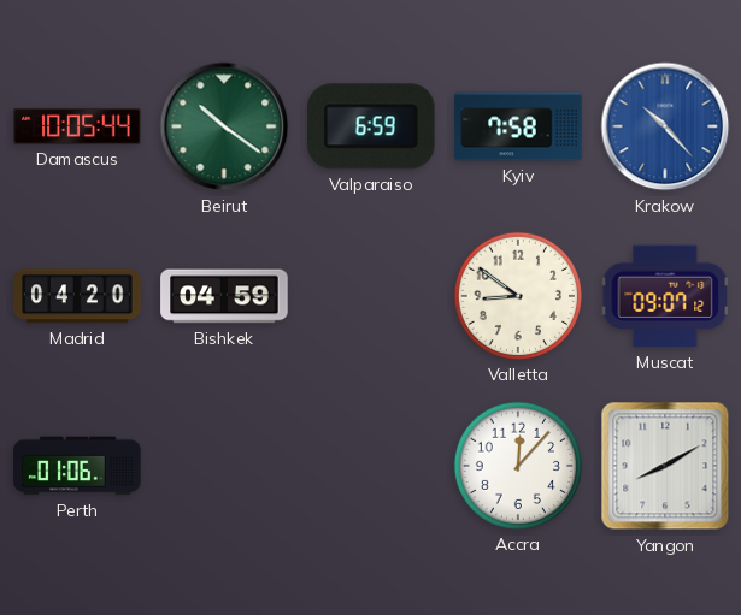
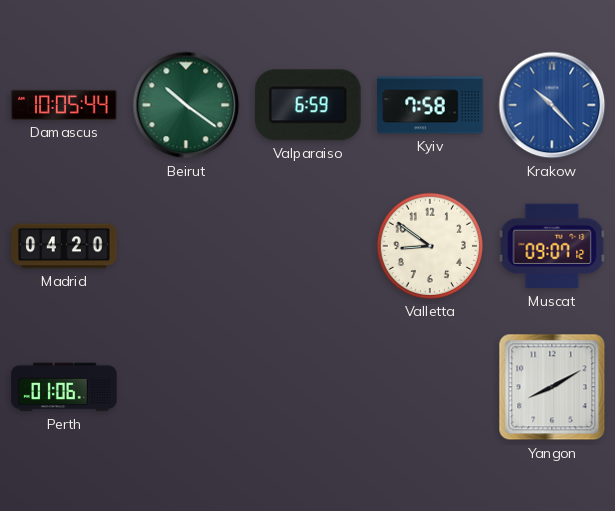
Bishkek: 04:59 -> none (224, 296)
Accra: 12:07 -> none (518, 466)
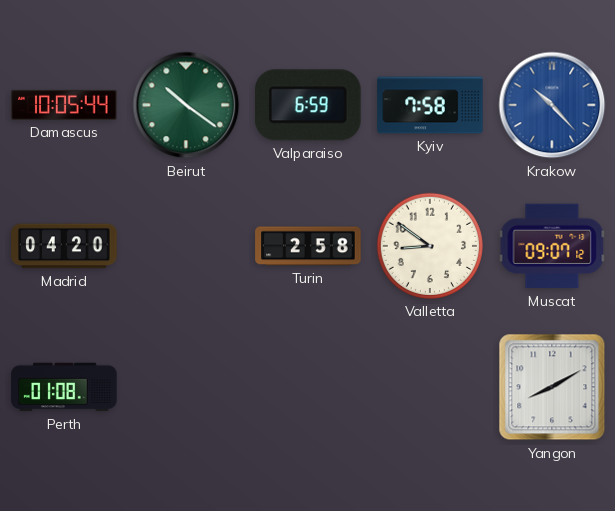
Turin: none -> 2:58 (308, 246)
Perth: 01:06 -> 01:08 (64, 387)
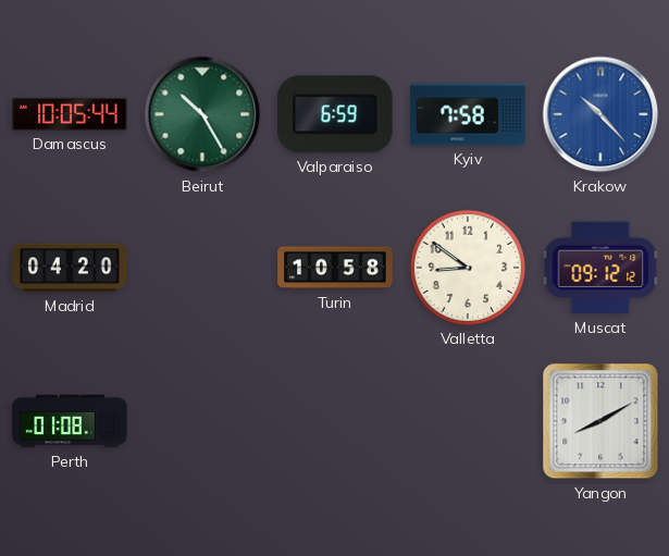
Beirut: 10:21 -> 10:25 (202, 114)
Turin: 2:58 -> 10:58 (335, 268)
Muscat: 09:07 -> 09:12 (600, 268)
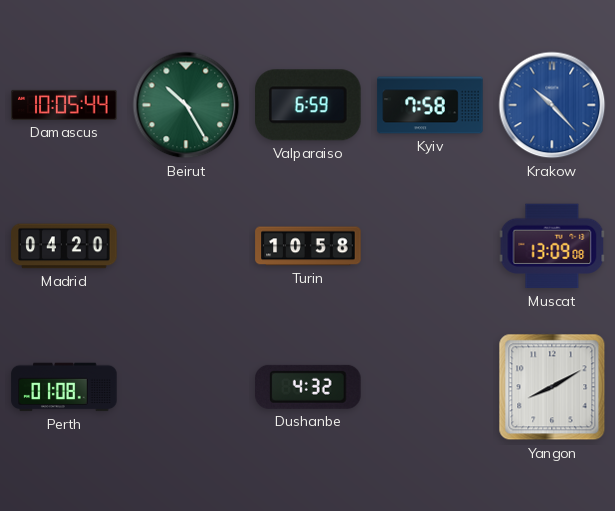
Valletta: 8:51 -> none (468, 268)
Muscat: 09:12 -> 13:09 (552, 246)
Dushanbe: none -> 4:32 (309, 387)
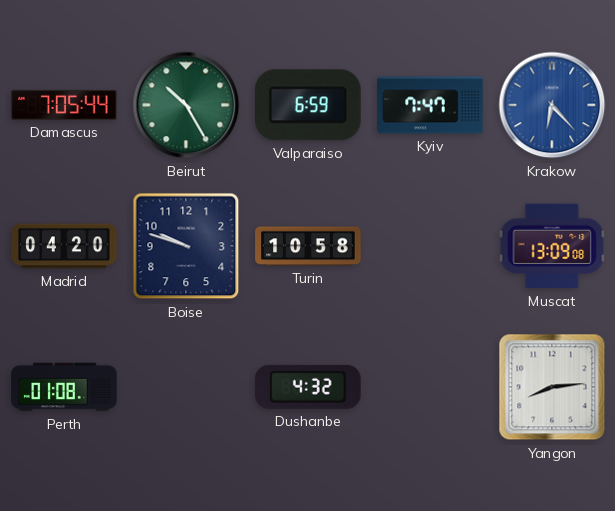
Damascus: 10:05 -> 7:05 (64, 105)
Kyiv: 7:58 -> 7:47 (430, 105)
Krakow: 10:23 -> 6:23 (552, 105)
Boise: none -> 9:48 (186, 246)
Yangon: 8:10 -> 8:14 (552, 387)
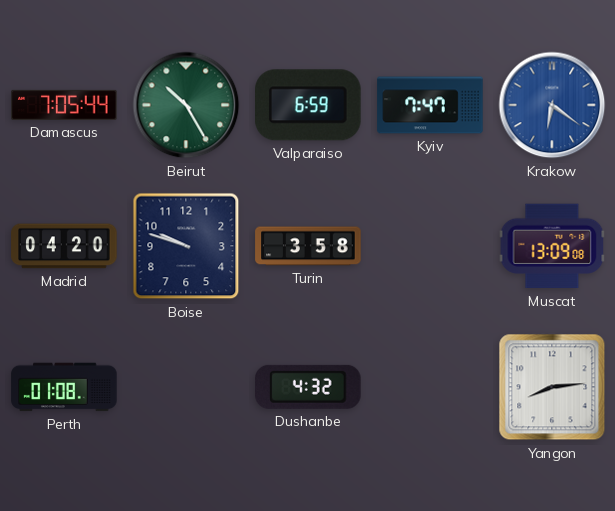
Krakow: 6:23 -> 6:21 (552, 105)
Turin: 10:58 -> 3:58 (308, 246)
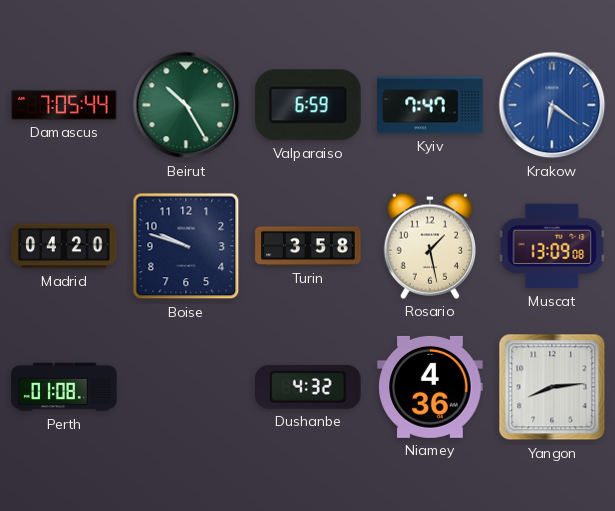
Rosario: none -> 1:28 (430, 246)
Niamey: none -> 4:36 (430, 387)
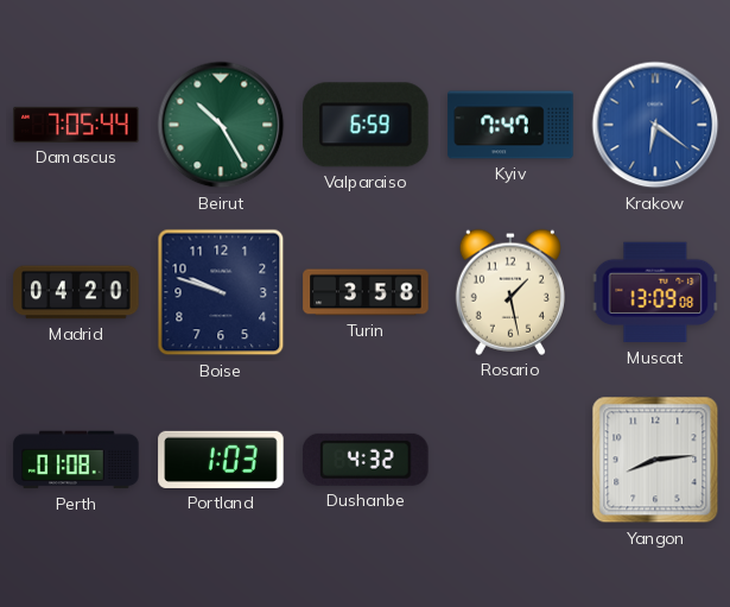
Portland: none -> 1:03 (221, 460)
Niamey: 4:36 -> none (430, 387)
